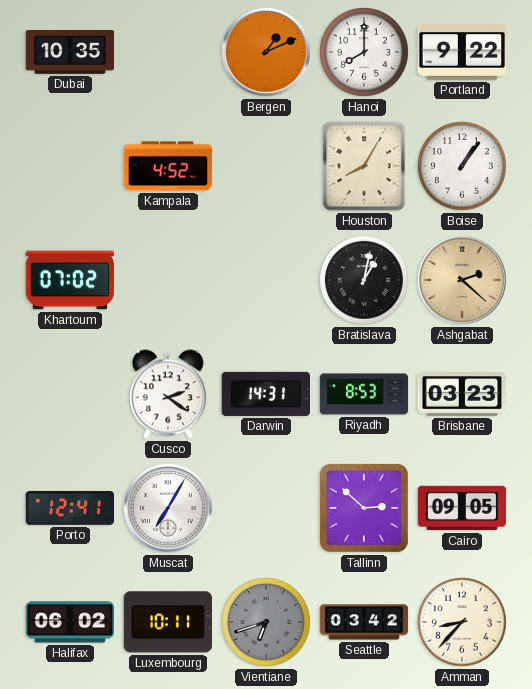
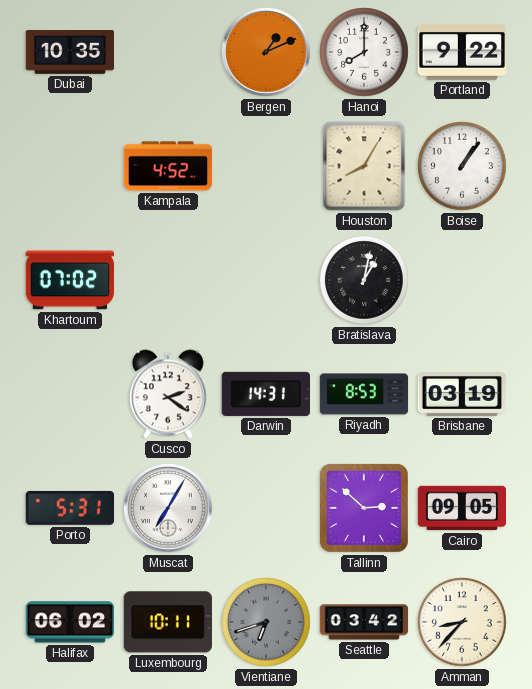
Ashgabat: 2:22 -> none (462, 280)
Brisbane: 03:23 -> 03:19 (462, 394)
Porto: 12:41 -> 5:31 (70, 508)
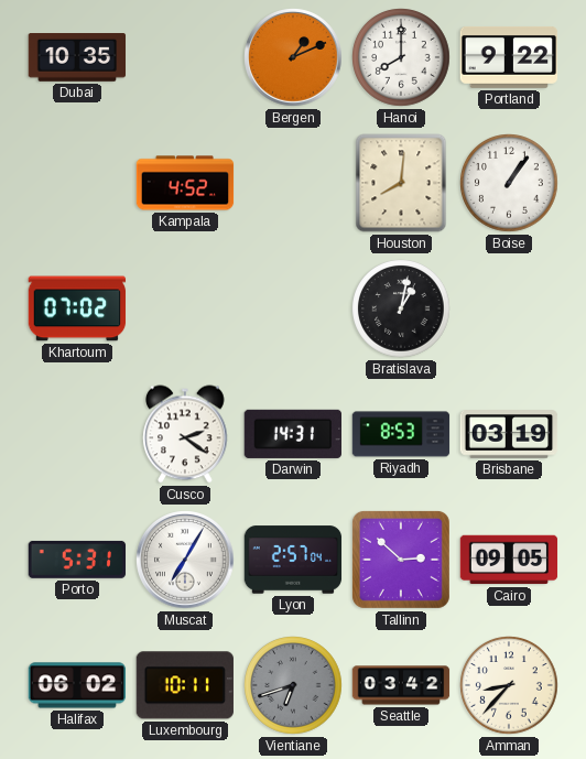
Houston: 8:05 -> 8:01 (401, 183)
Lyon: none -> 2:57 (293, 560)
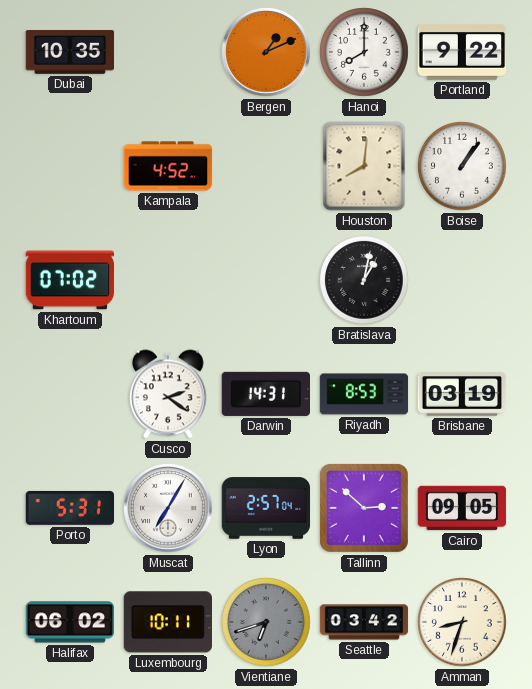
Amman: 8:37 -> 8:33 (462, 622)
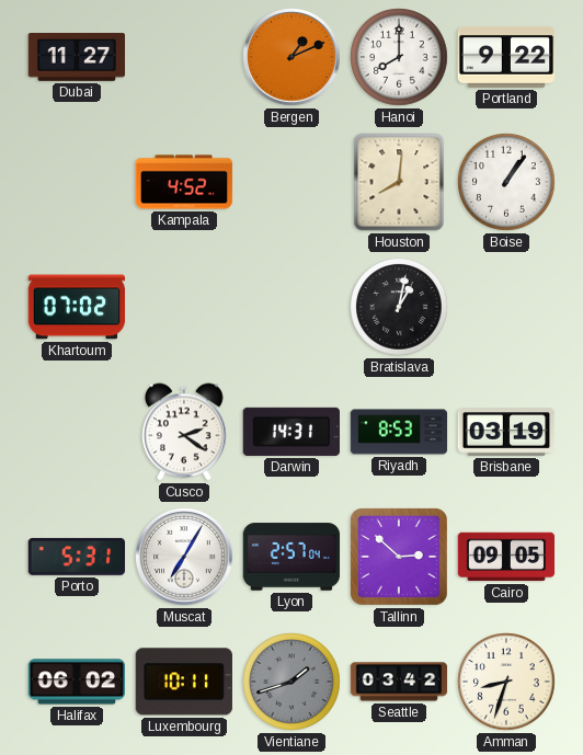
Dubai: 10:35 -> 11:27 (77, 58)
Vientiane: 6:42 -> 1:42 (291, 682)
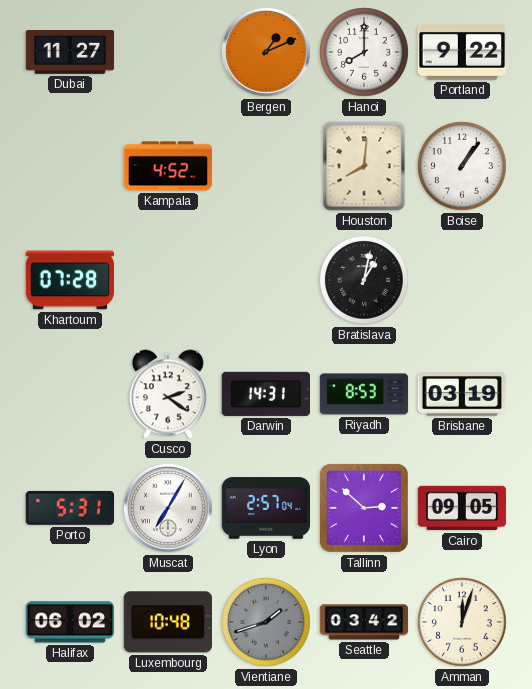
Khartoum: 07:02 -> 07:28 (70, 280)
Luxembourg: 10:11 -> 10:48 (167, 622)
Amman: 8:33 -> 12:03 (462, 622)
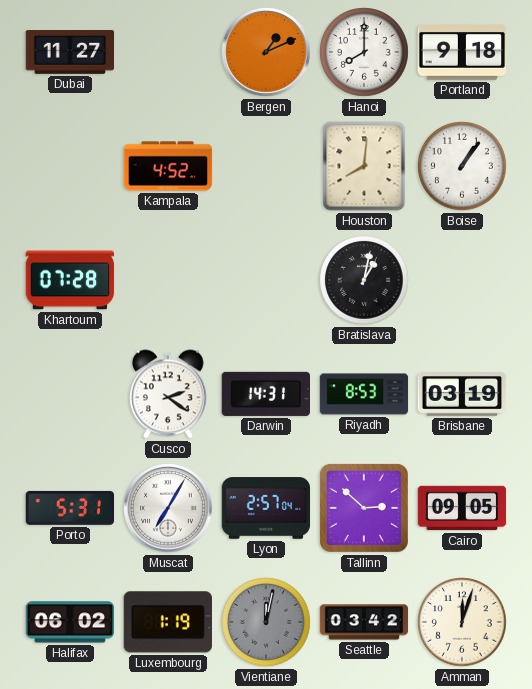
Portland: 9:22 -> 9:18 (462, 53)
Luxembourg: 10:48 -> 1:19 (167, 622)
Vientiane: 1:42 -> 12:02 (266, 622)
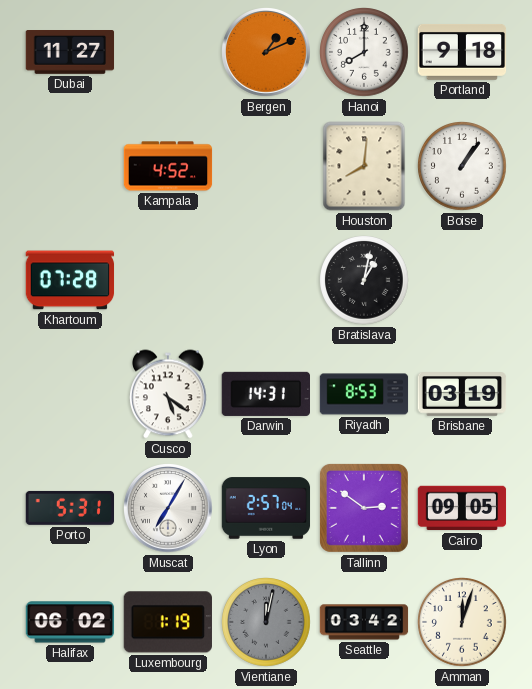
Cusco: 2:21 -> 5:21 (168, 394)
Tallinn: 2:52 -> 2:51 (364, 508)
